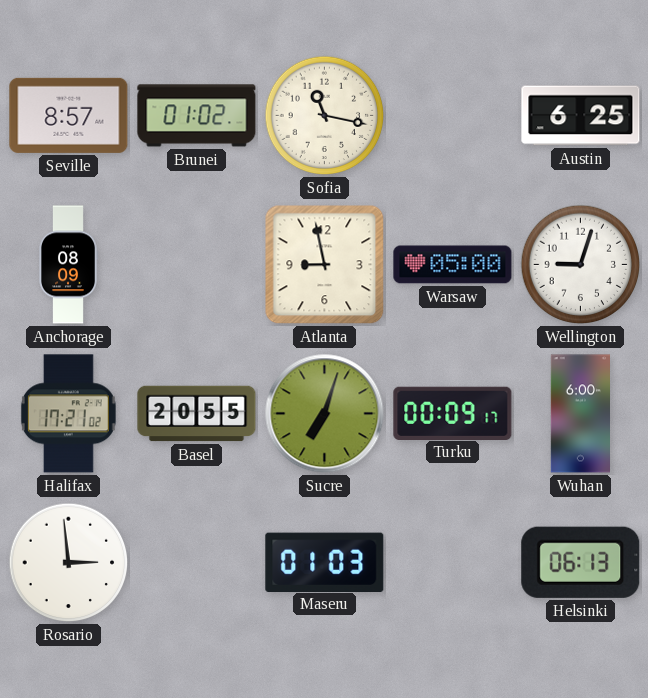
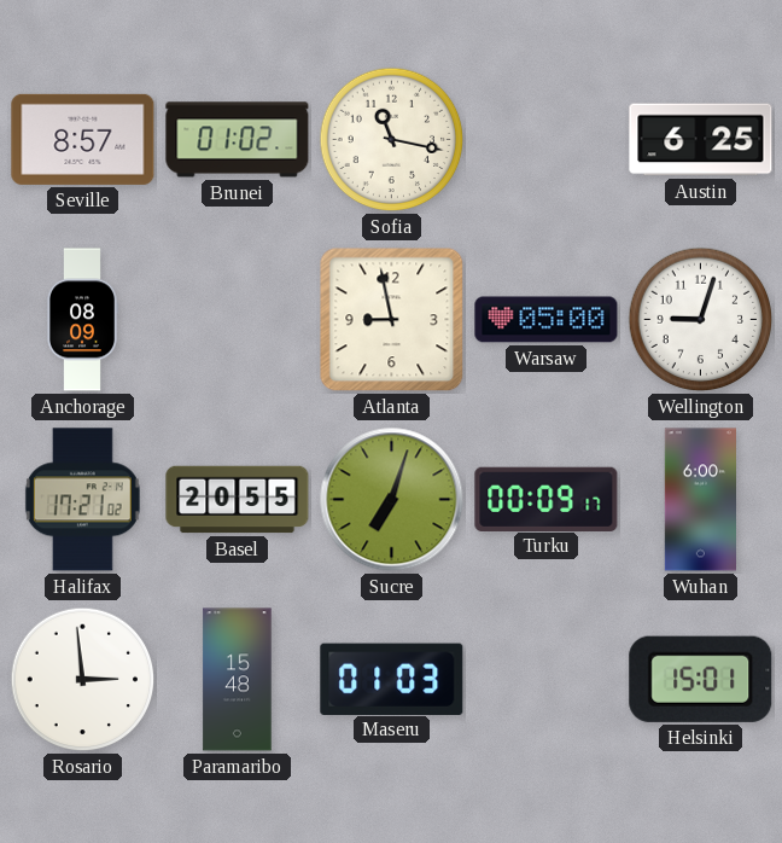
Paramaribo: none -> 15:48 (238, 680)
Helsinki: 06:13 -> 15:01 (701, 679)
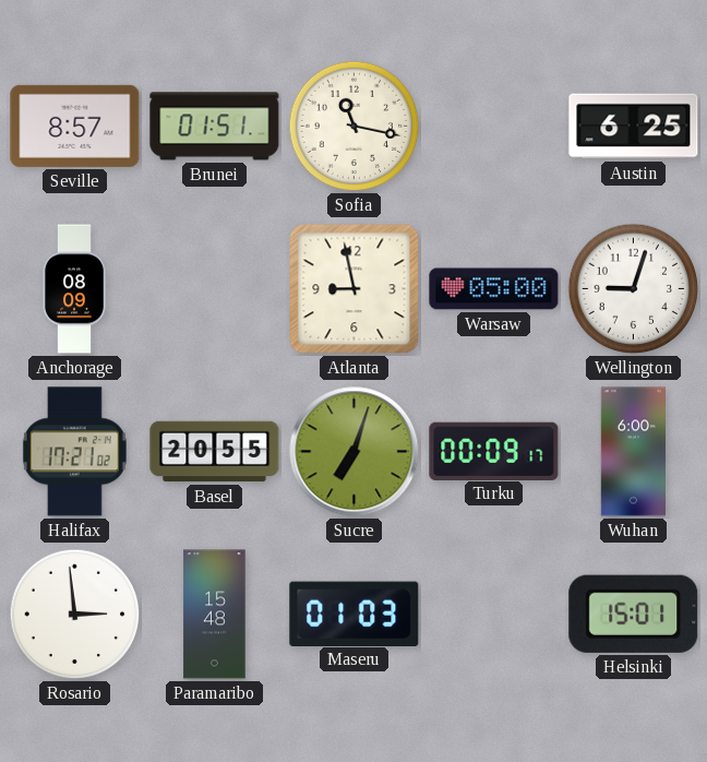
Brunei: 01:02 -> 01:51 (215, 127)
